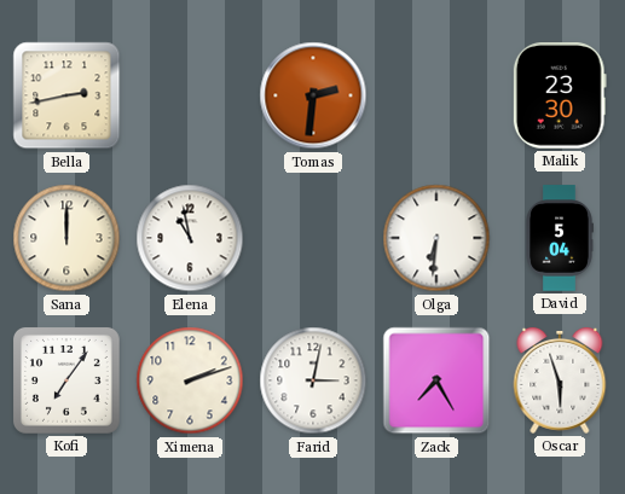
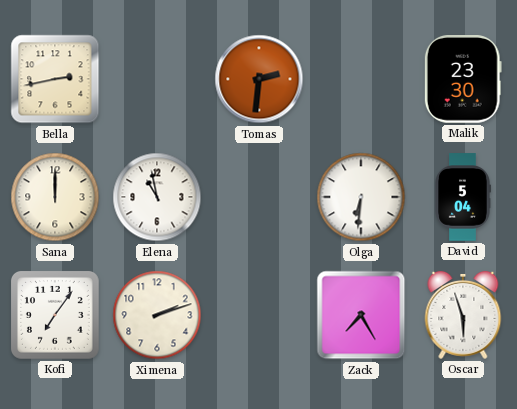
Farid: 3:02 -> none (313, 380)
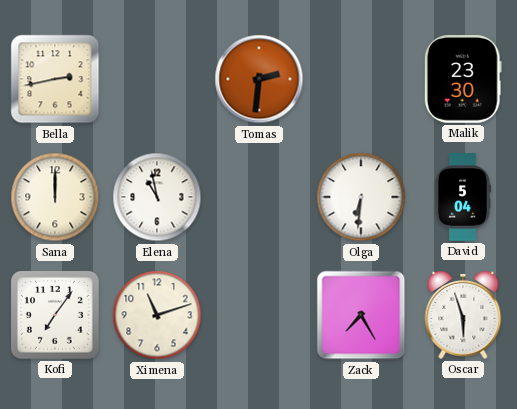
Ximena: 2:12 -> 11:12 (157, 315)
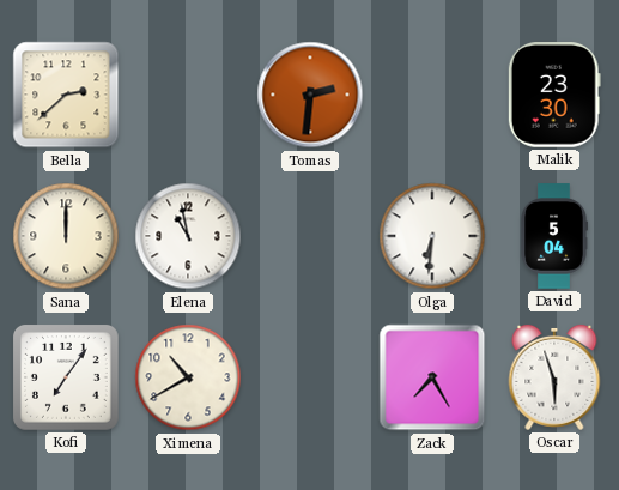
Bella: 2:43 -> 2:38 (66, 95)
Ximena: 11:12 -> 10:40 (188, 377)
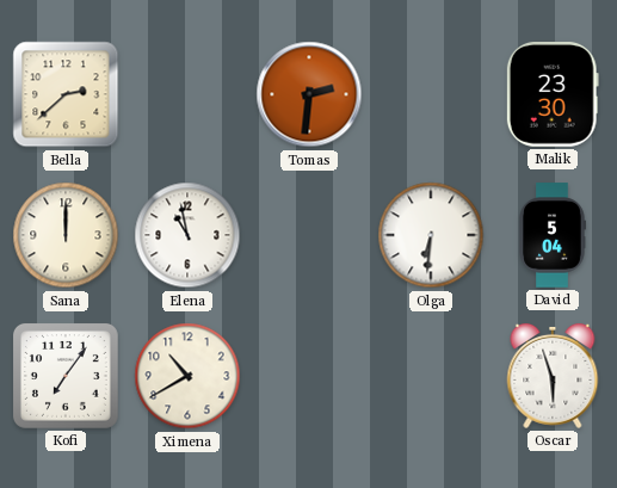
Zack: 7:25 -> none (432, 377)
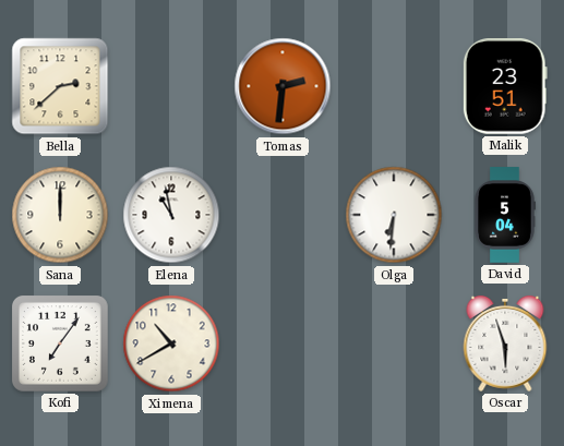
Malik: 23:30 -> 23:51 (505, 87)
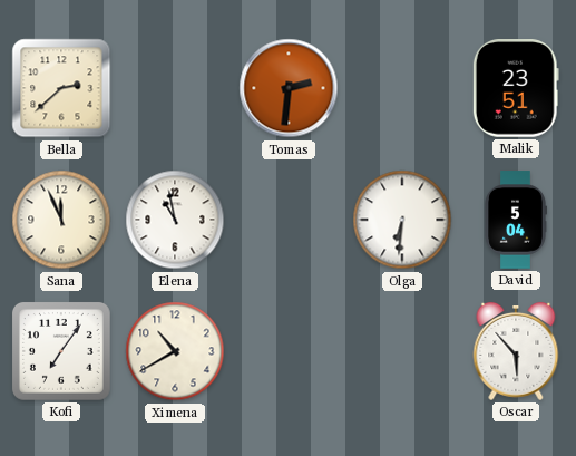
Sana: 12:00 -> 11:56 (61, 220)
Oscar: 5:57 -> 5:53 (516, 351)
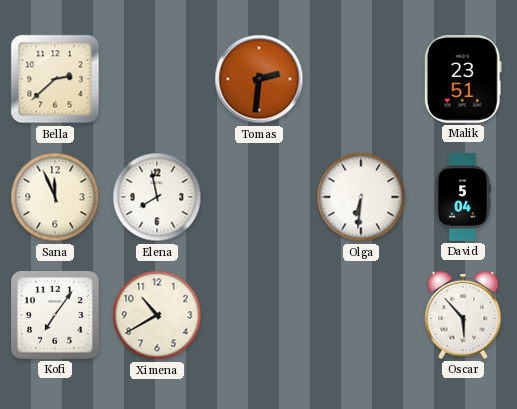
Elena: 10:58 -> 7:58 (157, 197)
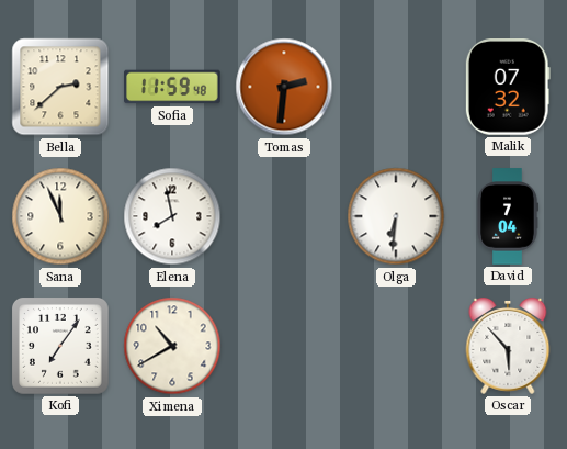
Sofia: none -> 11:59 (172, 87)
Malik: 23:51 -> 07:32 (508, 88)
David: 5:04 -> 7:04 (508, 216)
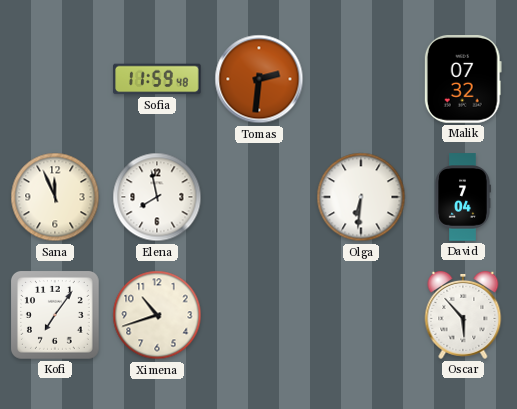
Bella: 2:38 -> none (60, 87)
Ximena: 10:40 -> 10:42 (157, 315)
